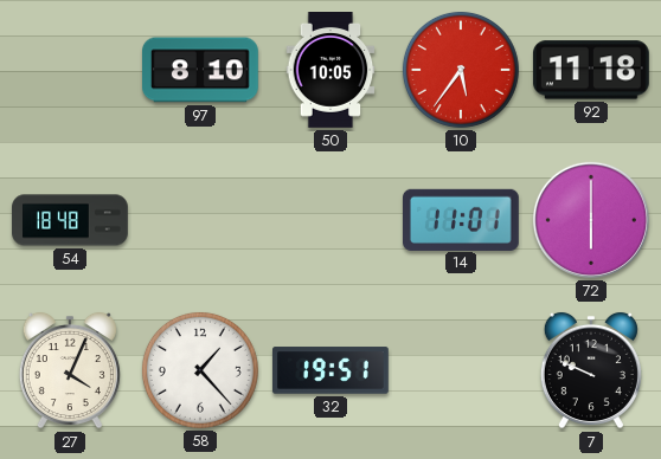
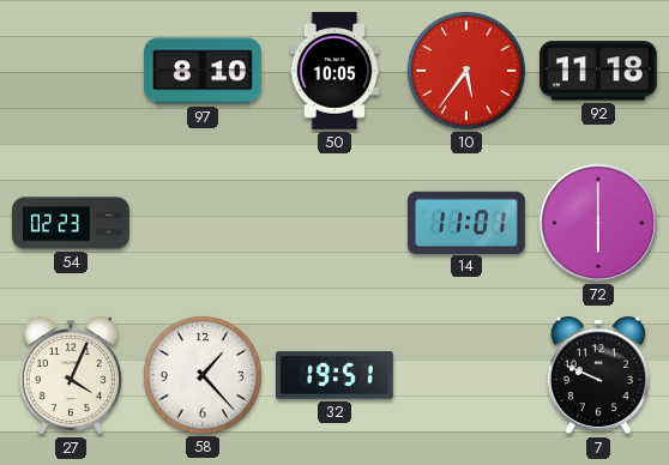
54: 18:48 -> 02:23 (71, 223)
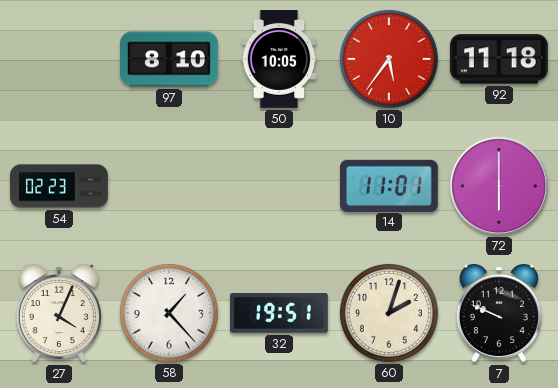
60: none -> 2:03 (389, 313)
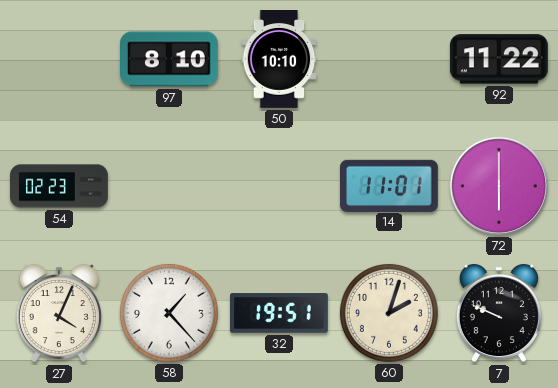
50: 10:05 -> 10:10 (279, 60)
10: 5:36 -> none (389, 59)
92: 11:18 -> 11:22 (499, 59)
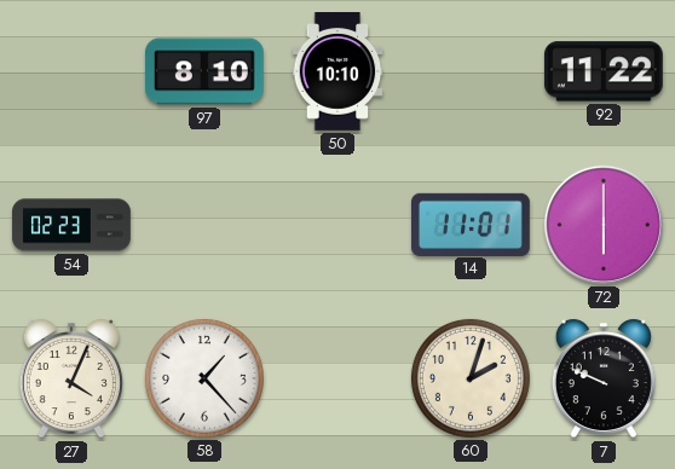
32: 19:51 -> none (280, 313)
